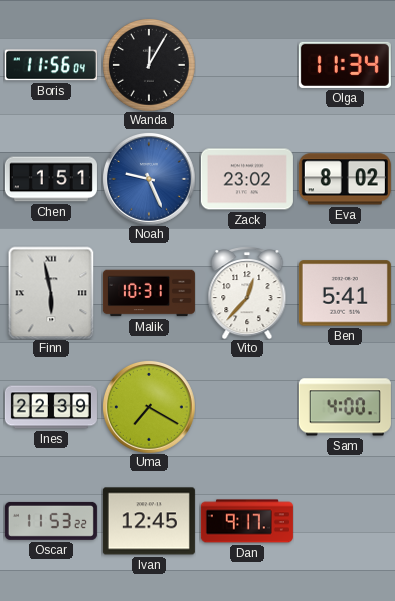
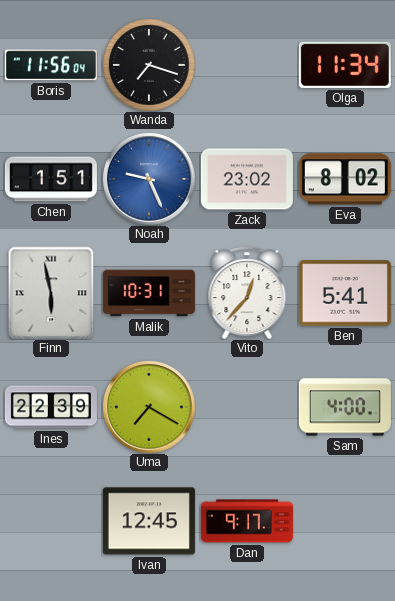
Wanda: 12:05 -> 7:18 (149, 65)
Oscar: 11:53 -> none (51, 521)
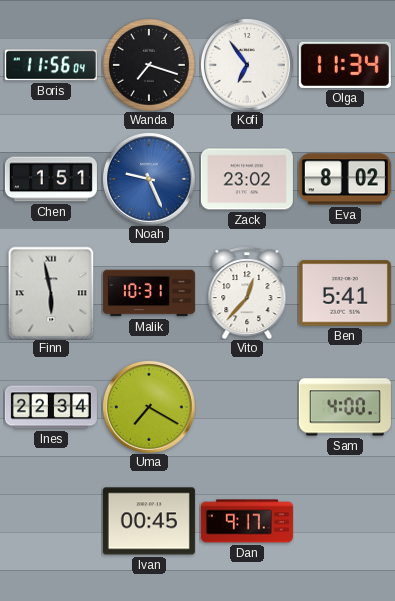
Kofi: none -> 6:54 (247, 65)
Ines: 22:39 -> 22:34 (51, 407)
Ivan: 12:45 -> 00:45 (149, 521)
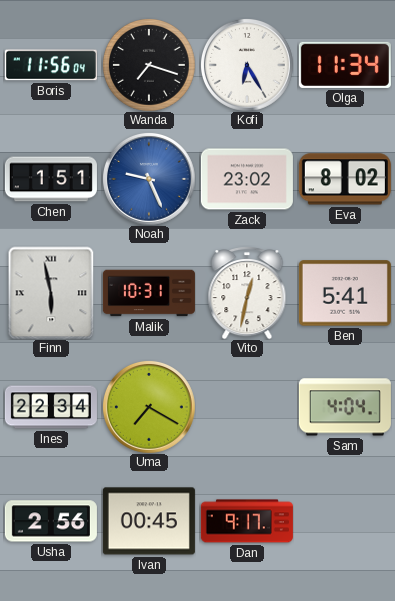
Kofi: 6:54 -> 6:25 (247, 65)
Vito: 12:37 -> 12:32 (247, 293)
Sam: 4:00 -> 4:04 (345, 407)
Usha: none -> 2:56 (51, 521)
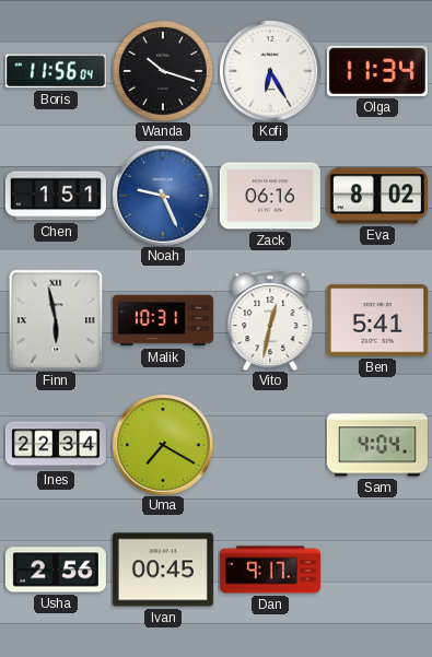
Wanda: 7:18 -> 10:18 (163, 71)
Zack: 23:02 -> 06:16 (270, 196)
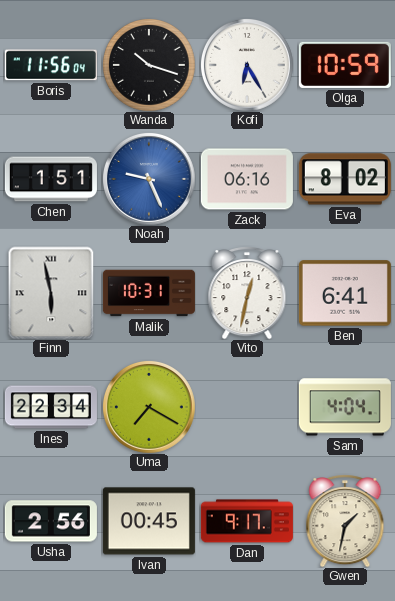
Olga: 11:34 -> 10:59 (345, 65)
Ben: 5:41 -> 6:41 (345, 293)
Gwen: none -> 1:32 (345, 521)
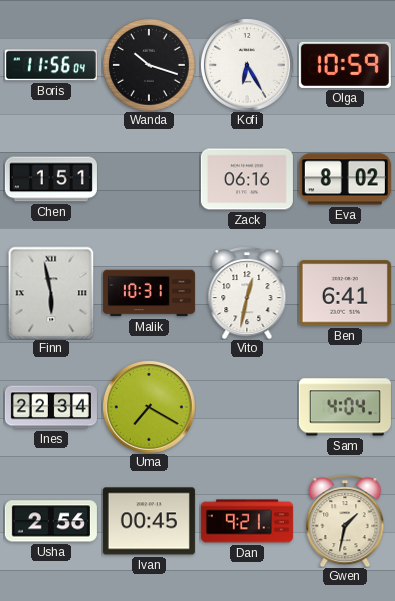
Noah: 9:26 -> none (149, 179)
Dan: 9:17 -> 9:21 (247, 521)
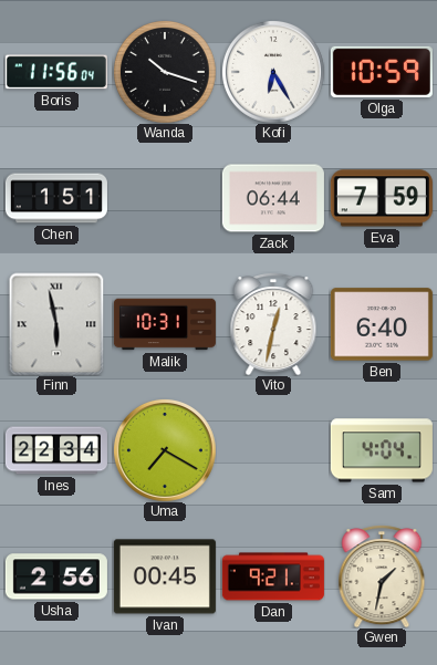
Zack: 06:16 -> 06:44 (273, 198)
Eva: 8:02 -> 7:59 (382, 198)
Ben: 6:41 -> 6:40 (382, 324)
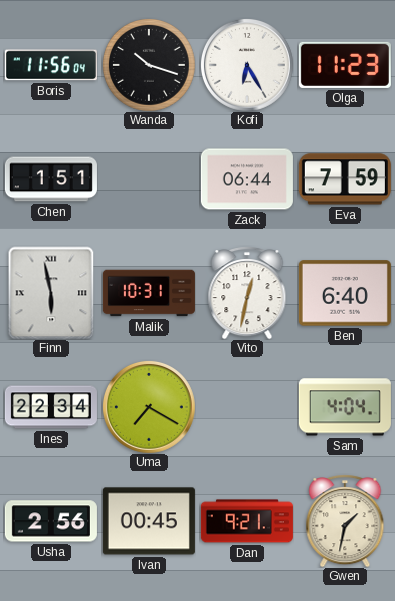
Olga: 10:59 -> 11:23 (345, 65)
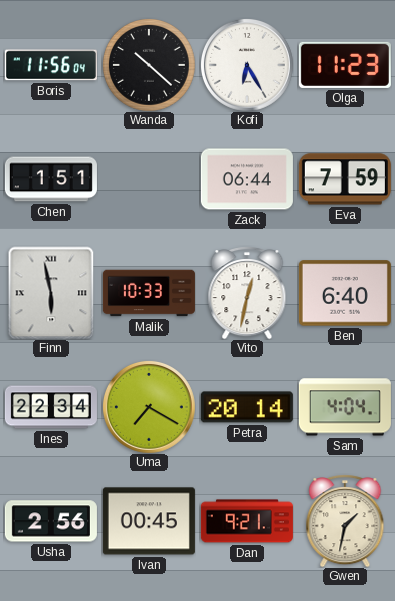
Wanda: 10:18 -> 10:22 (149, 65)
Malik: 10:31 -> 10:33 (149, 293)
Petra: none -> 20:14 (247, 407)
